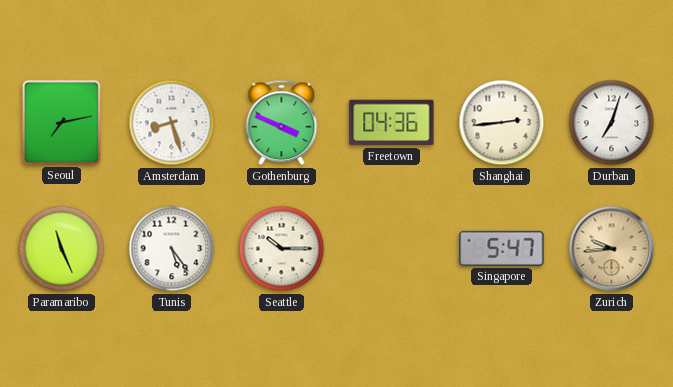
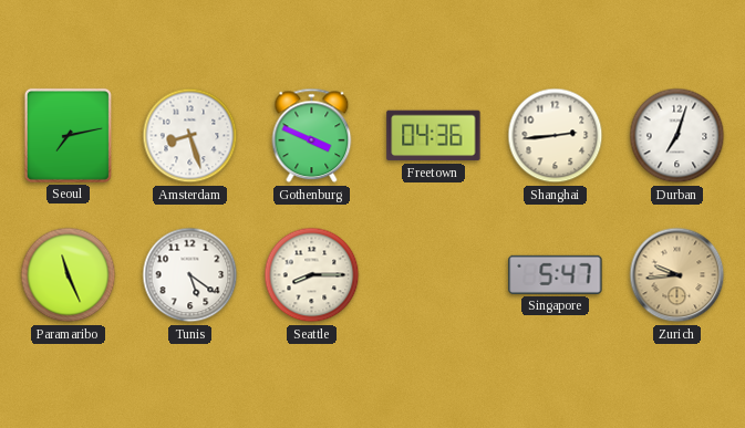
Tunis: 5:24 -> 5:21 (190, 275)
Seattle: 10:15 -> 8:15 (312, 275)
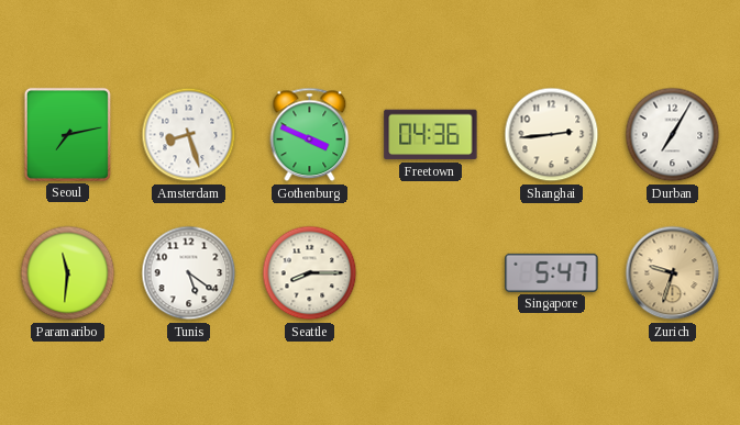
Durban: 7:03 -> 7:05 (673, 135)
Paramaribo: 11:26 -> 11:31 (68, 273)
Zurich: 9:44 -> 9:33 (673, 273)
